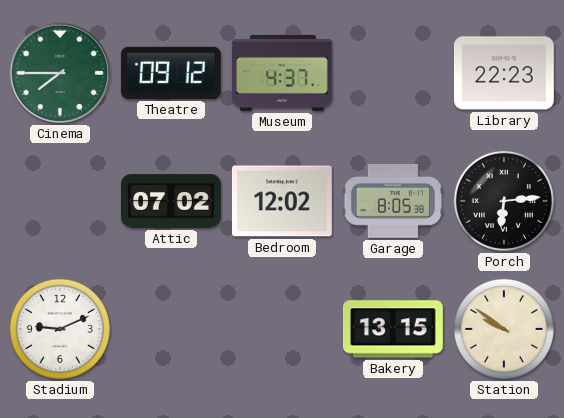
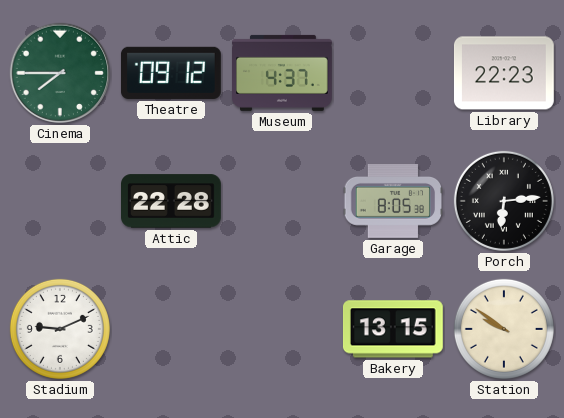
Attic: 07:02 -> 22:28 (172, 201)
Bedroom: 12:02 -> none (282, 201)
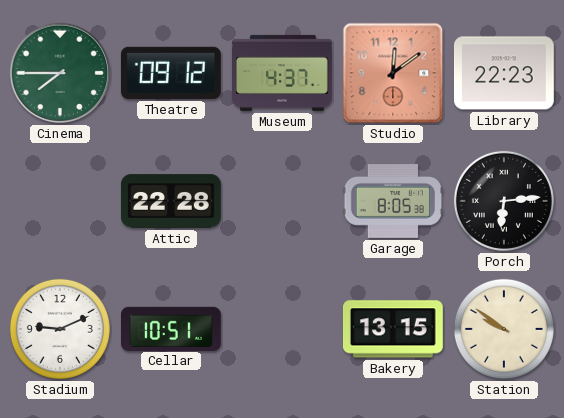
Studio: none -> 12:09 (393, 73)
Cellar: none -> 10:51 (172, 328)
